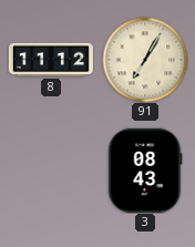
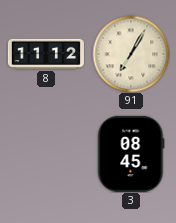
3: 08:43 -> 08:45 (131, 154)
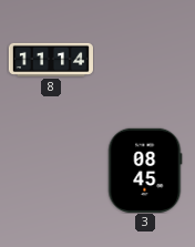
8: 11:12 -> 11:14 (51, 60)
91: 7:05 -> none (131, 54)
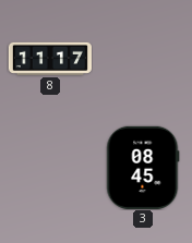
8: 11:14 -> 11:17 (50, 59)
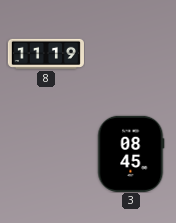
8: 11:17 -> 11:19 (46, 54)
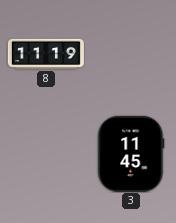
3: 08:45 -> 11:45 (131, 154)
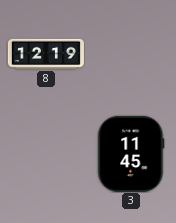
8: 11:19 -> 12:19 (46, 54)
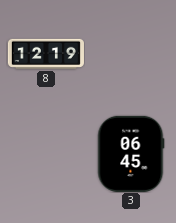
3: 11:45 -> 06:45 (131, 154)
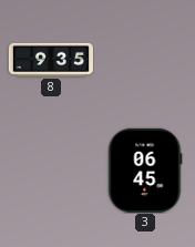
8: 12:19 -> 9:35 (51, 60)
